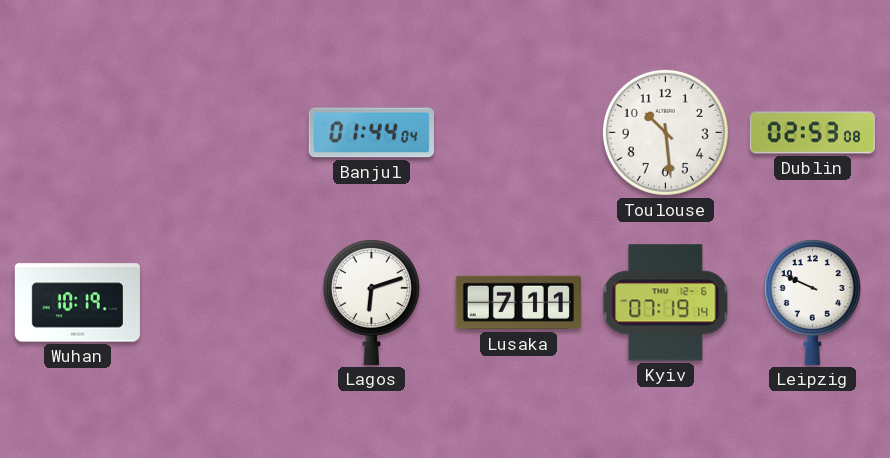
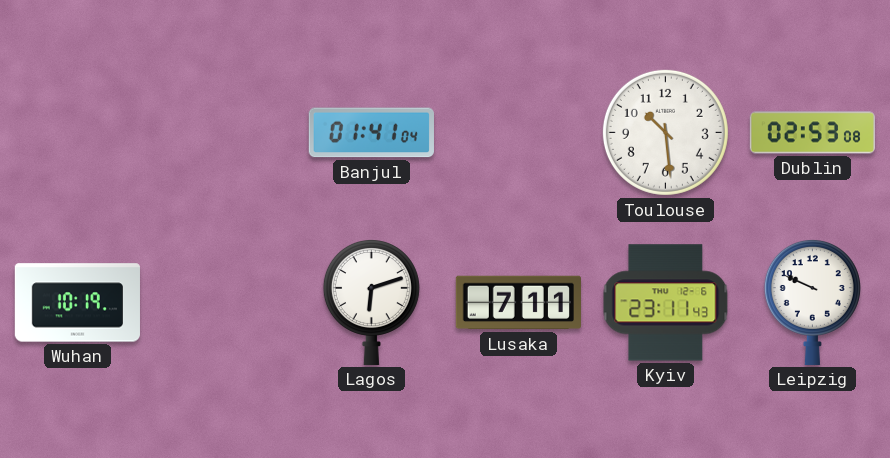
Banjul: 01:44 -> 01:41 (371, 133)
Kyiv: 07:19 -> 23:11 (666, 303)
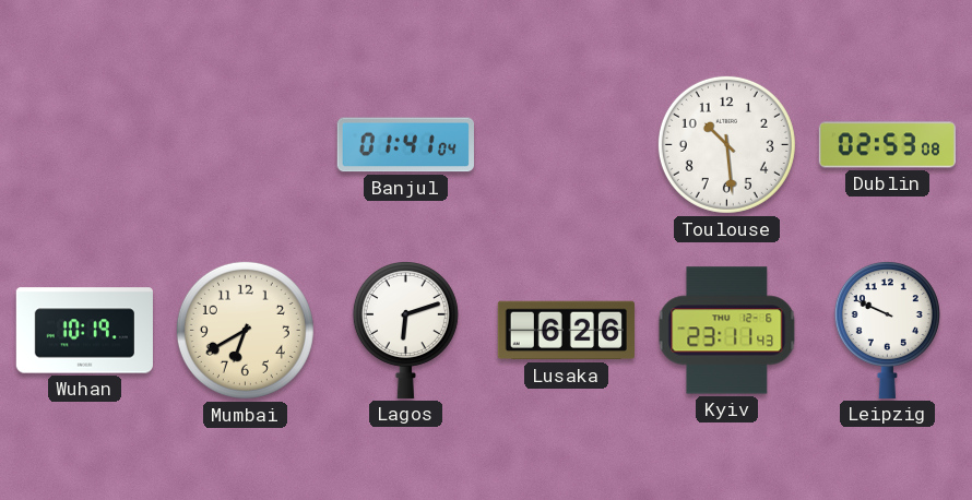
Mumbai: none -> 6:40 (245, 330)
Lusaka: 7:11 -> 6:26 (566, 331)
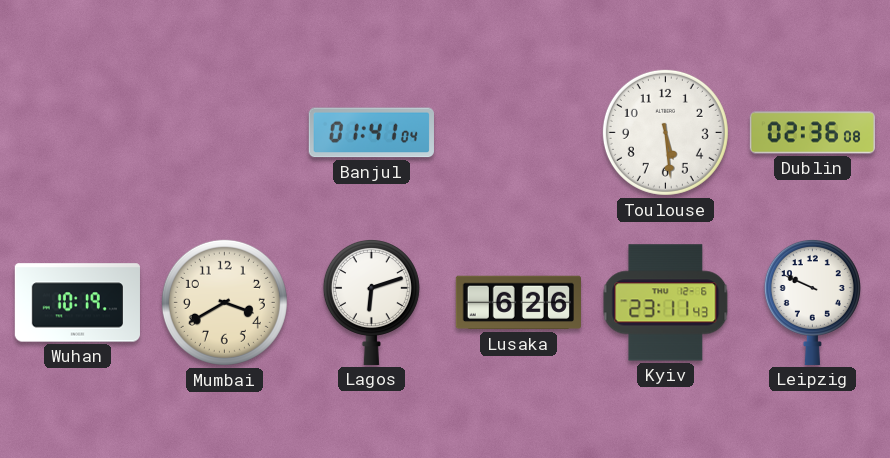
Toulouse: 10:29 -> 5:29 (665, 132)
Dublin: 02:53 -> 02:36 (812, 133)
Mumbai: 6:40 -> 3:40 (224, 302)
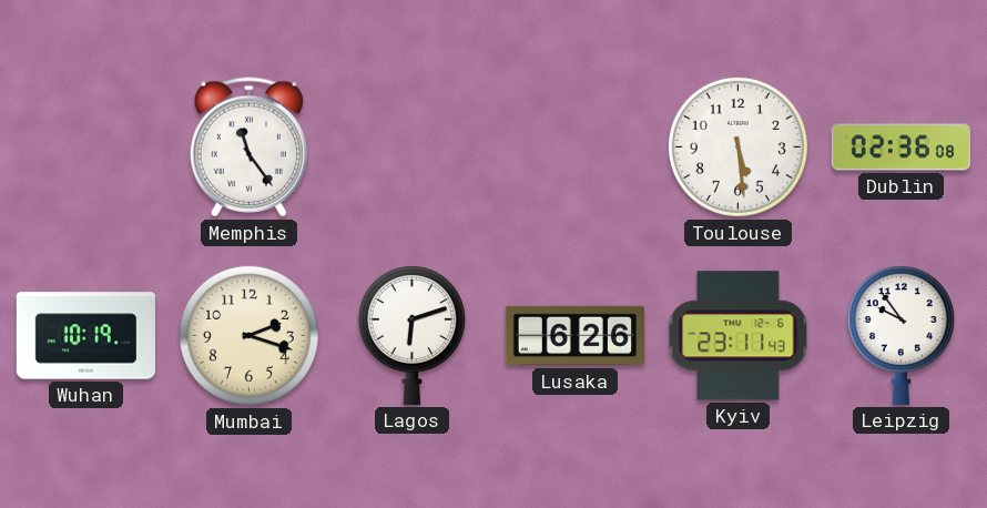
Memphis: none -> 11:24 (248, 148)
Banjul: 01:41 -> none (371, 133)
Mumbai: 3:40 -> 2:18 (248, 335)
Leipzig: 9:49 -> 9:54 (900, 335)
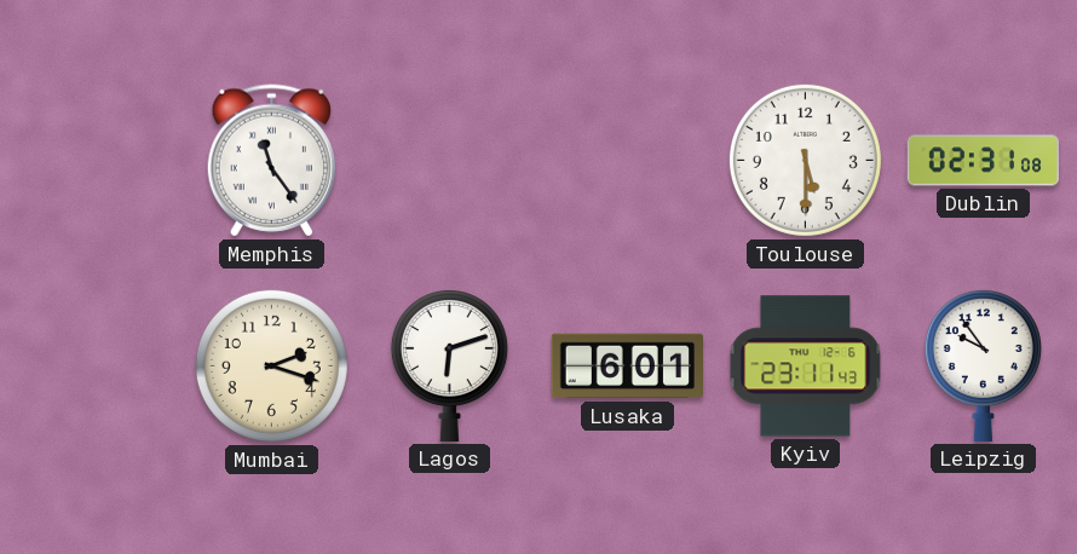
Toulouse: 5:29 -> 5:30 (805, 160)
Dublin: 02:36 -> 02:31 (983, 161)
Wuhan: 10:19 -> none (85, 336)
Lusaka: 6:26 -> 6:01 (627, 367)
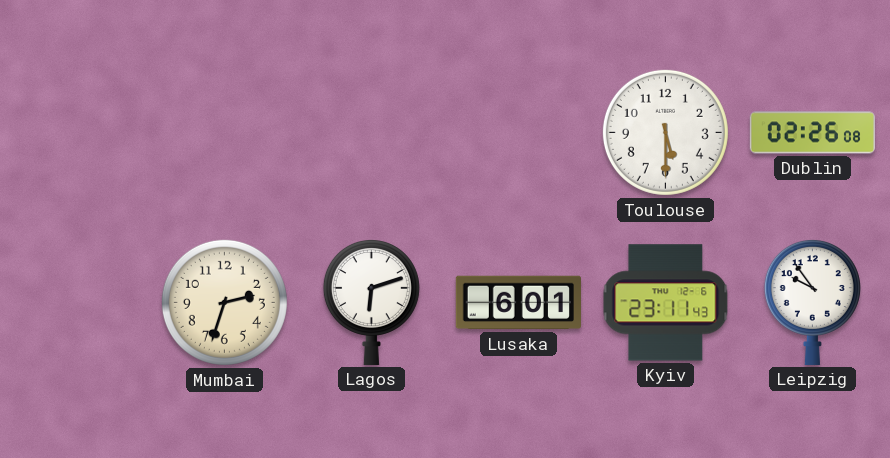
Memphis: 11:24 -> none (271, 161)
Dublin: 02:31 -> 02:26 (812, 133)
Mumbai: 2:18 -> 2:33 (224, 302)
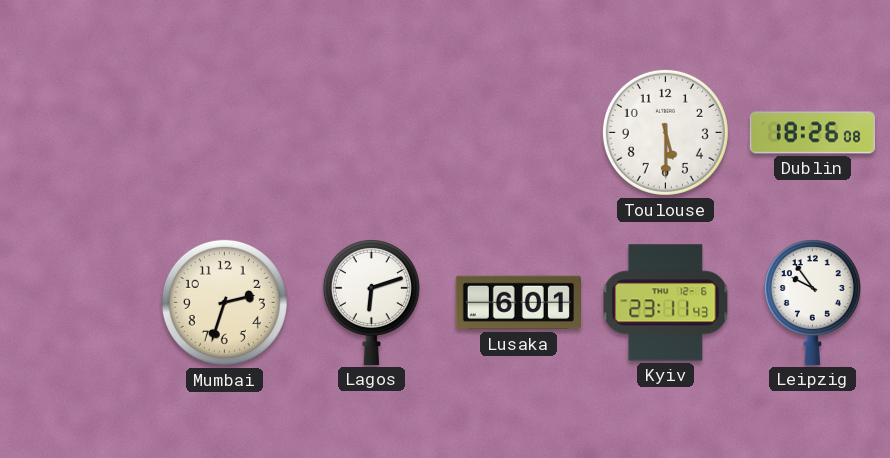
Dublin: 02:26 -> 18:26 (812, 133)
